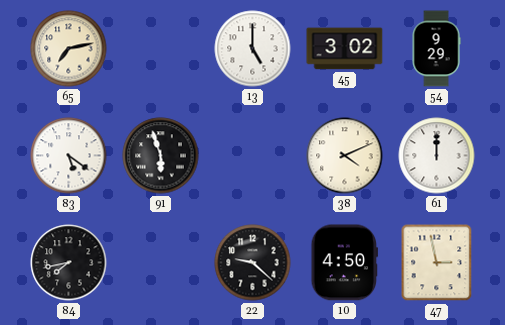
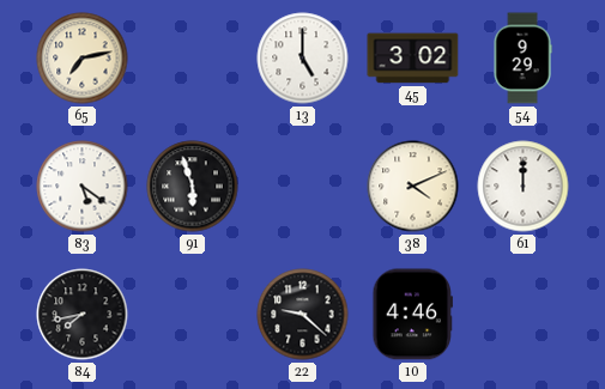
10: 4:50 -> 4:46 (412, 315)
47: 2:58 -> none (437, 263)
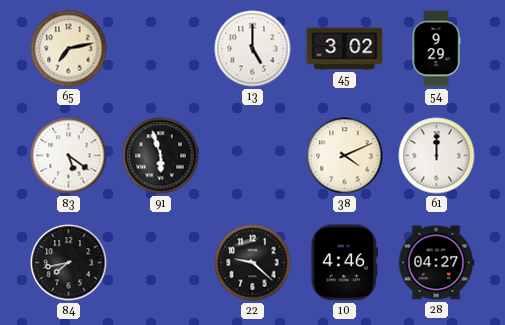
28: none -> 04:27 (436, 263)
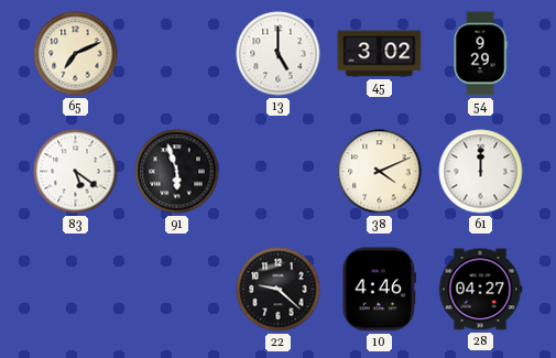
65: 7:13 -> 7:11 (76, 54)
84: 7:43 -> none (69, 263)
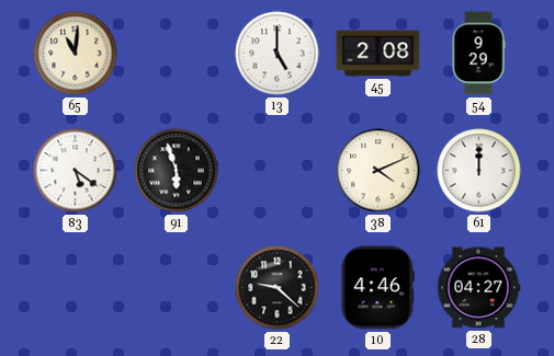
65: 7:11 -> 11:01 (76, 54)
45: 3:02 -> 2:08 (378, 54)
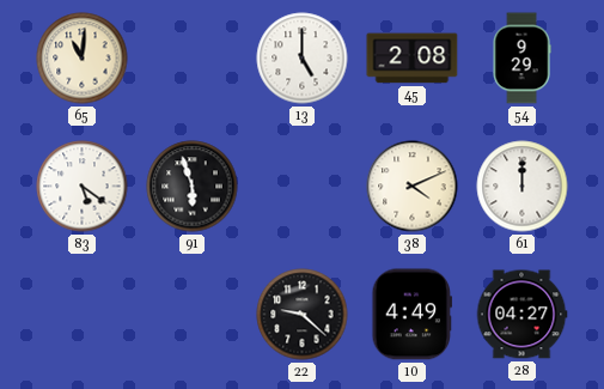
10: 4:46 -> 4:49 (411, 315)
